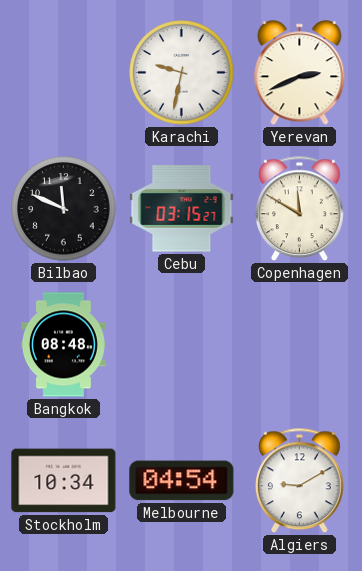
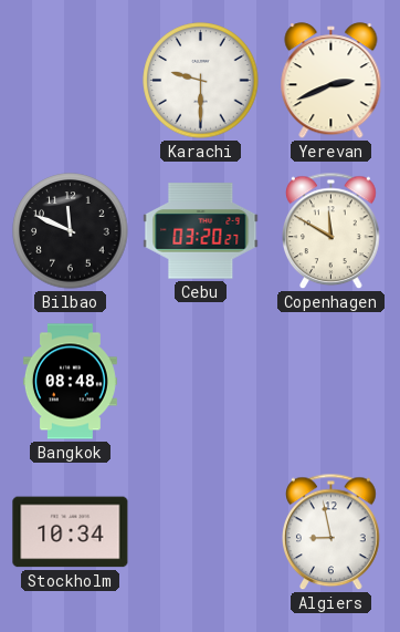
Karachi: 9:32 -> 9:30 (201, 81)
Cebu: 03:15 -> 03:20 (201, 231)
Melbourne: 04:54 -> none (182, 481)
Algiers: 9:10 -> 8:58 (331, 532)
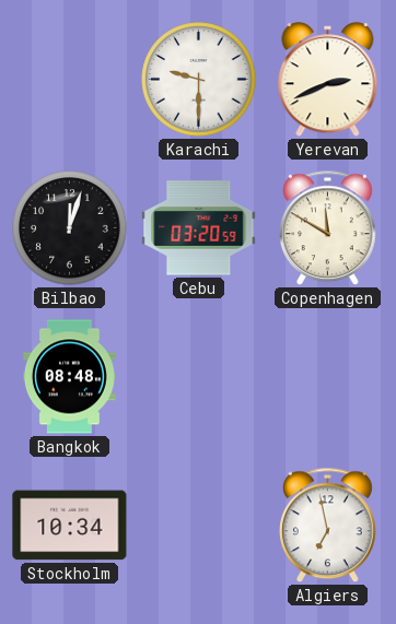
Bilbao: 11:49 -> 12:03 (70, 228)
Cebu: 03:20:27 -> 03:20:59 (199, 228)
Algiers: 8:58 -> 6:58 (328, 526)
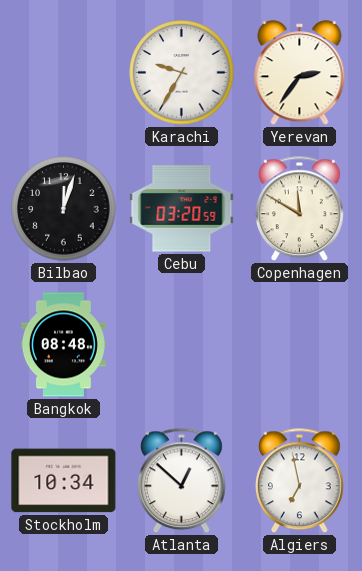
Karachi: 9:30 -> 9:35 (182, 73)
Yerevan: 2:41 -> 2:36 (300, 73)
Atlanta: none -> 12:52 (182, 481)
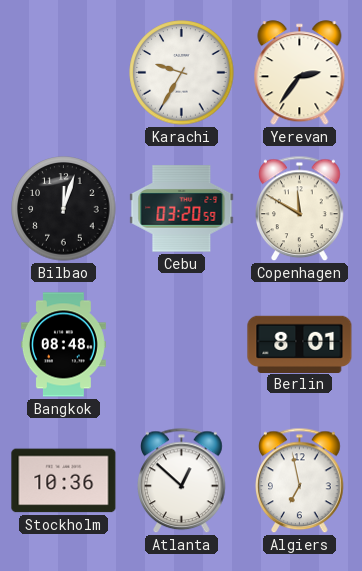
Berlin: none -> 8:01 (300, 344)
Stockholm: 10:34 -> 10:36 (64, 481)
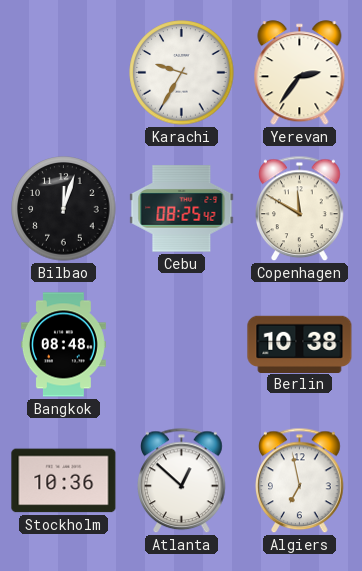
Cebu: 03:20 -> 08:25 (182, 209)
Berlin: 8:01 -> 10:38 (300, 344)
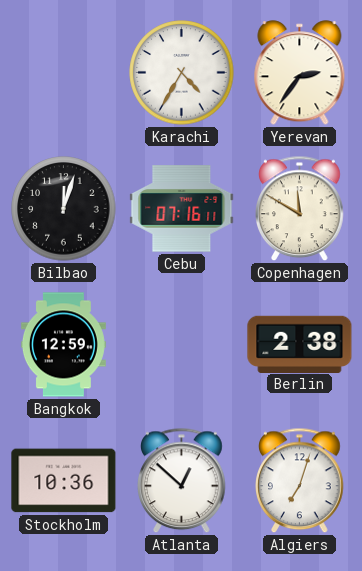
Karachi: 9:35 -> 4:35 (182, 73)
Cebu: 08:25 -> 07:16 (182, 209)
Bangkok: 08:48 -> 12:59 (63, 345)
Berlin: 10:38 -> 2:38 (300, 344)
Algiers: 6:58 -> 7:03 (300, 481)
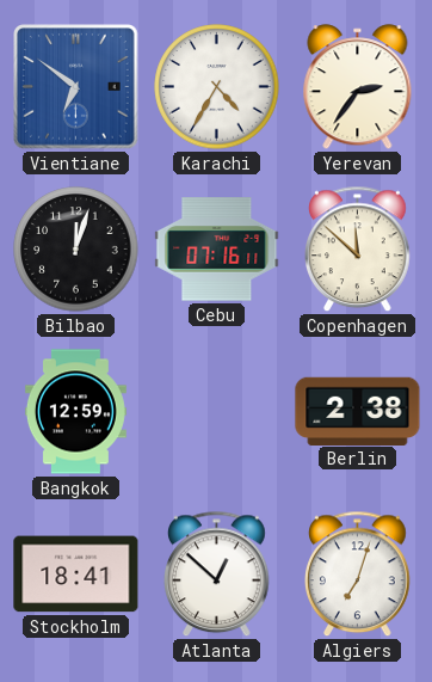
Vientiane: none -> 6:51 (76, 87)
Copenhagen: 11:50 -> 11:52 (358, 250)
Stockholm: 10:36 -> 18:41 (76, 575)
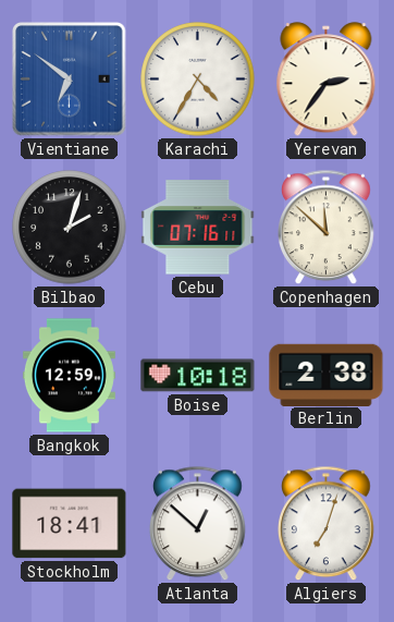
Bilbao: 12:03 -> 2:03 (70, 228)
Boise: none -> 10:18 (198, 376)
